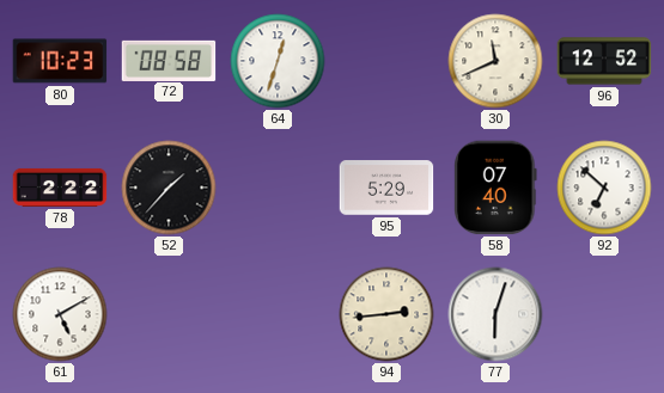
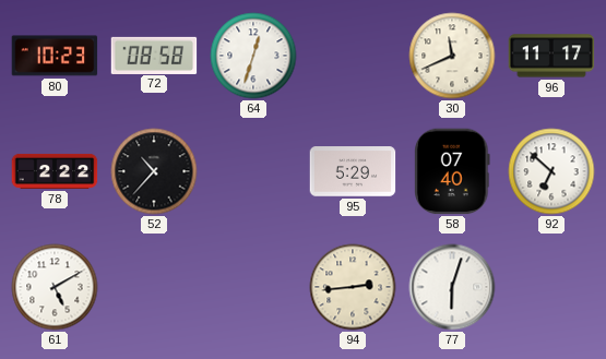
96: 12:52 -> 11:17 (551, 56)
52: 1:37 -> 10:37 (154, 171)
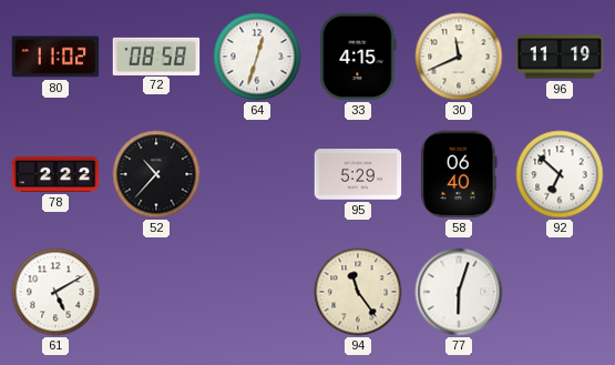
80: 10:23 -> 11:02 (55, 57)
33: none -> 4:15 (358, 57)
96: 11:17 -> 11:19 (560, 57)
58: 07:40 -> 06:40 (459, 174)
94: 2:44 -> 11:24 (358, 292)
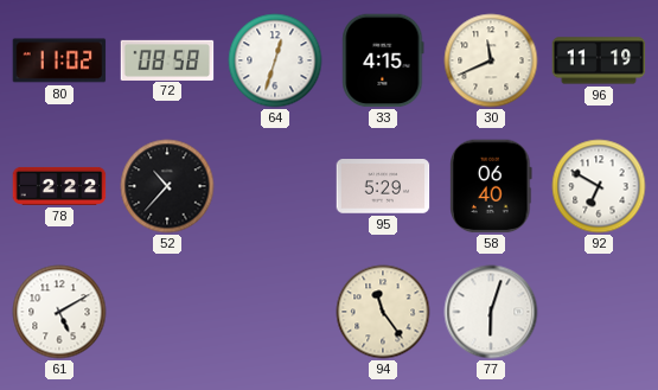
92: 6:52 -> 6:50 (599, 186)
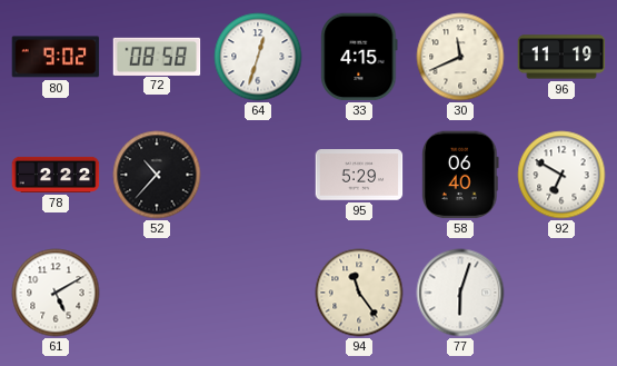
80: 11:02 -> 9:02 (56, 57)
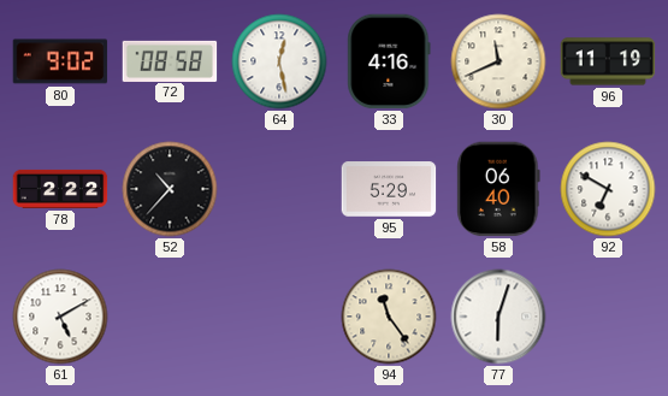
64: 12:33 -> 12:28 (279, 61)
33: 4:15 -> 4:16 (389, 61)
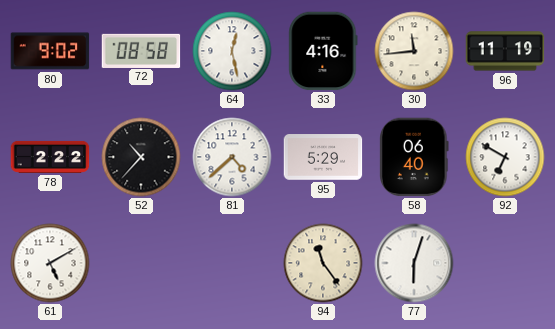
30: 11:41 -> 11:44 (414, 51)
81: none -> 4:38 (232, 157)
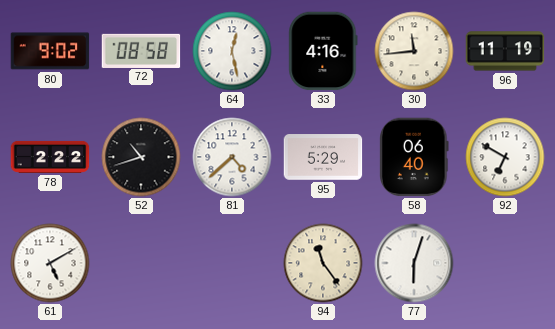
52: 10:37 -> 10:42 (141, 157)
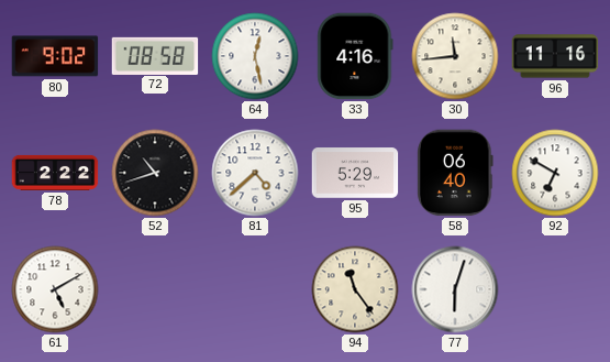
96: 11:19 -> 11:16 (555, 56)
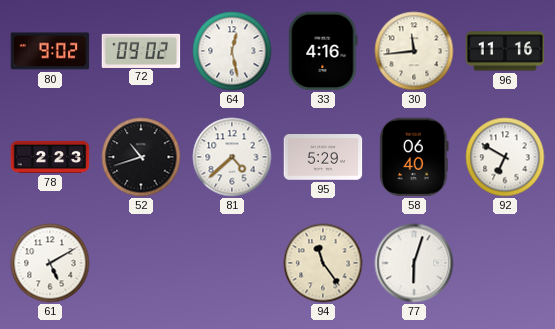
72: 08:58 -> 09:02 (141, 50)
78: 2:22 -> 2:23 (50, 157)
